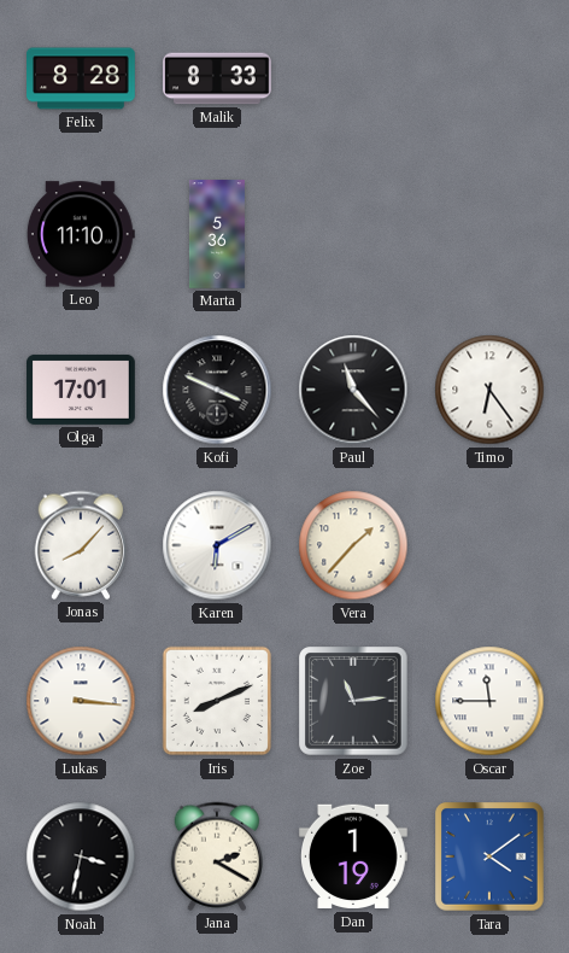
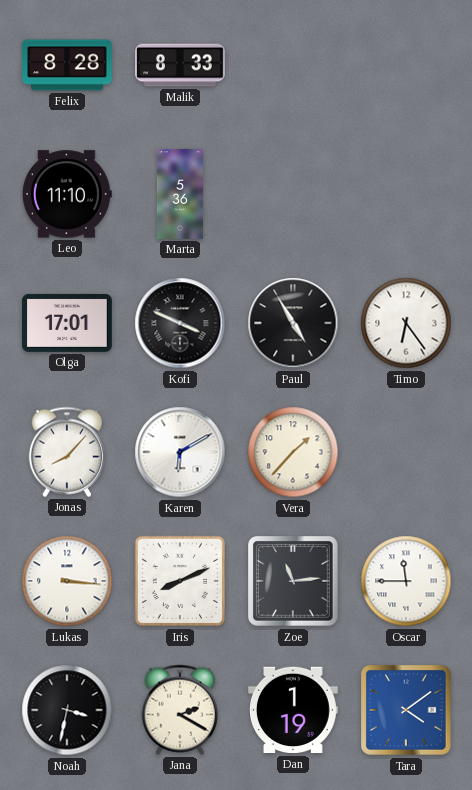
Paul: 11:23 -> 4:55 (293, 323)
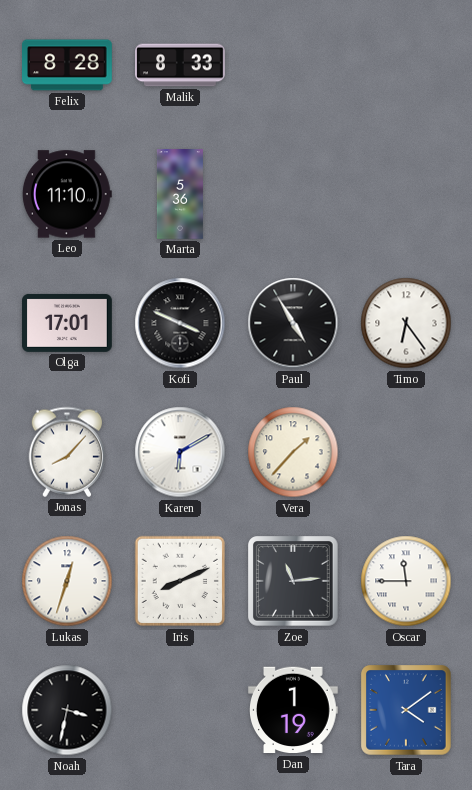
Lukas: 3:16 -> 12:33 (67, 581)
Jana: 2:20 -> none (179, 710)
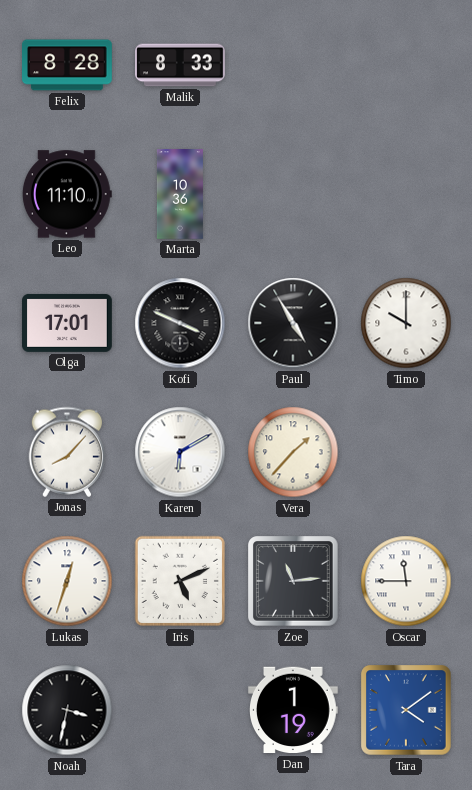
Marta: 5:36 -> 10:36 (180, 194)
Timo: 6:24 -> 10:00 (406, 323)
Iris: 8:11 -> 5:11 (180, 581)
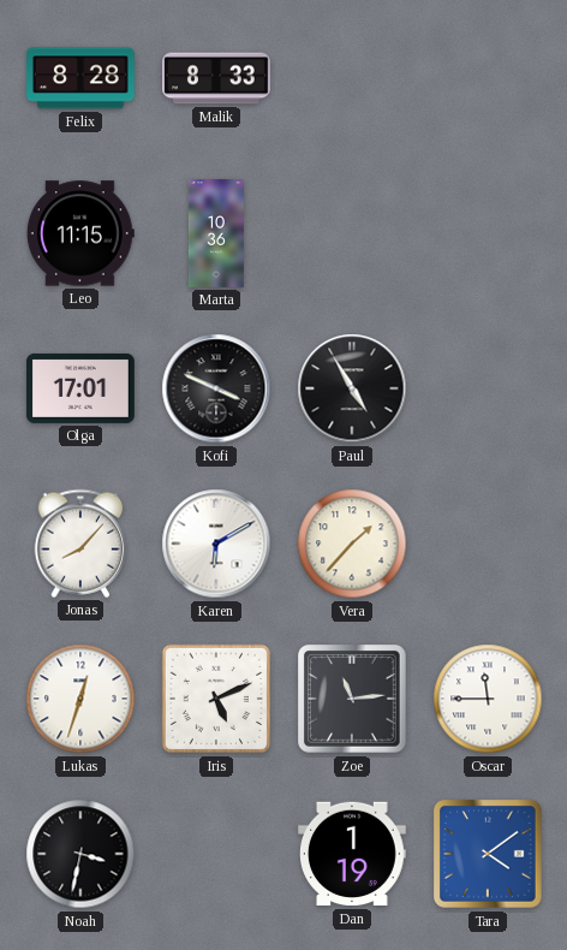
Leo: 11:10 -> 11:15 (80, 233)
Timo: 10:00 -> none (406, 323)
